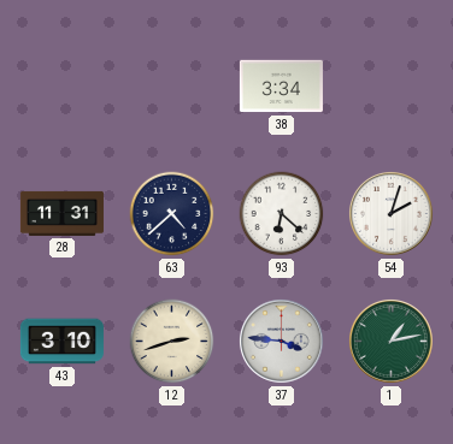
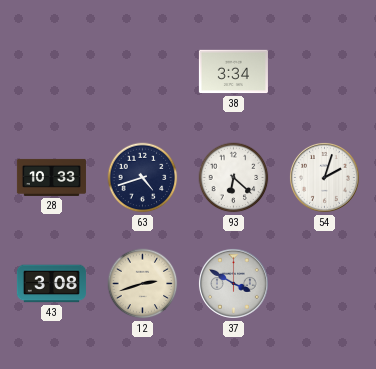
28: 11:31 -> 10:33 (51, 177)
63: 4:38 -> 4:42 (143, 178)
43: 3:10 -> 3:08 (51, 284)
37: 3:46 -> 3:50 (233, 283)
1: 1:13 -> none (390, 341)
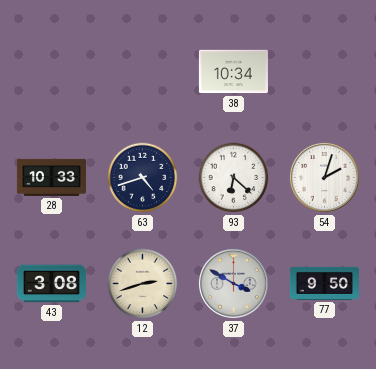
38: 3:34 -> 10:34 (233, 72)
77: none -> 9:50 (324, 283)
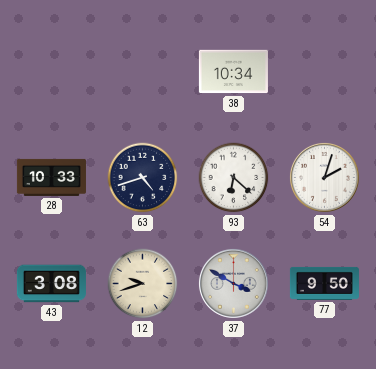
12: 2:42 -> 9:42 (143, 284)
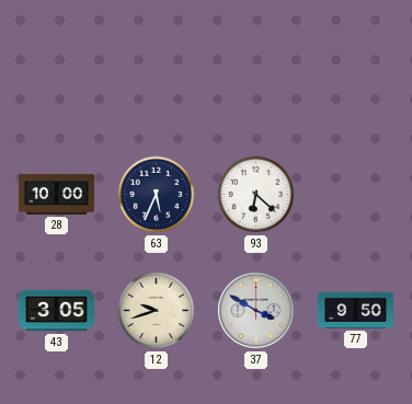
38: 10:34 -> none (233, 72)
28: 10:33 -> 10:00 (56, 194)
63: 4:42 -> 5:34 (157, 195)
54: 2:03 -> none (324, 177)
43: 3:08 -> 3:05 (56, 311)
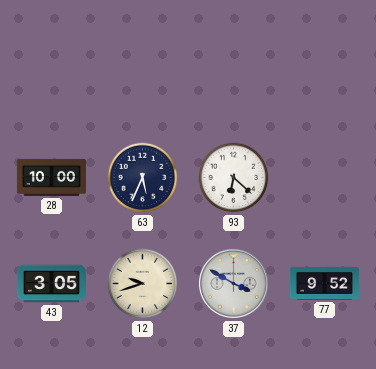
77: 9:50 -> 9:52 (324, 283)
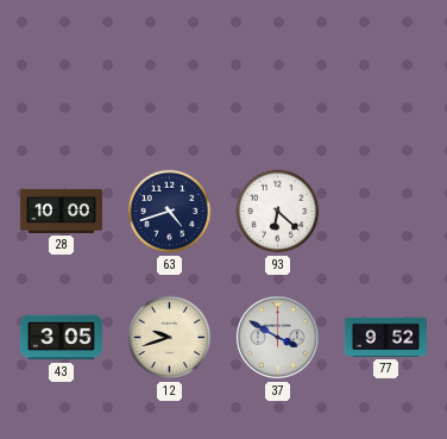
63: 5:34 -> 4:42 (170, 212)
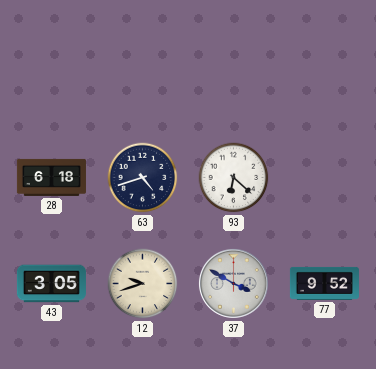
28: 10:00 -> 6:18 (51, 177)
